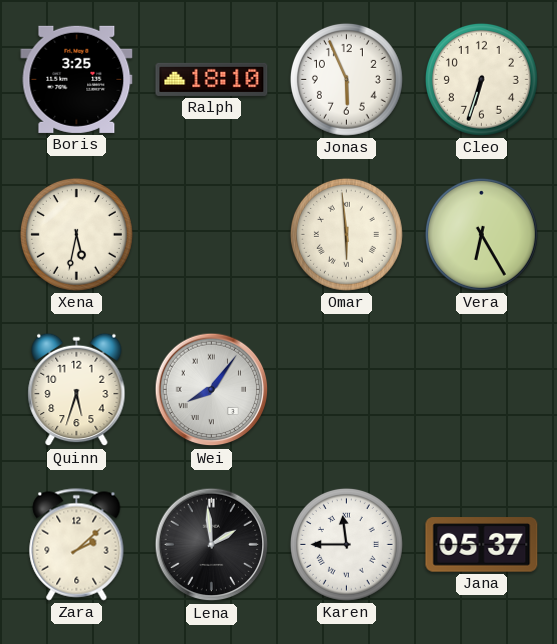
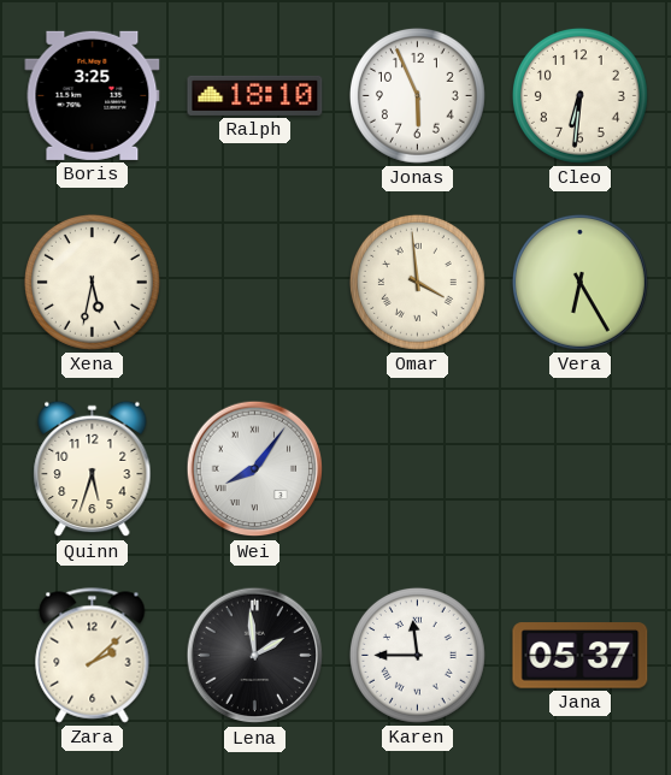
Cleo: 6:33 -> 6:31 (579, 95)
Omar: 5:59 -> 3:59 (417, 282)
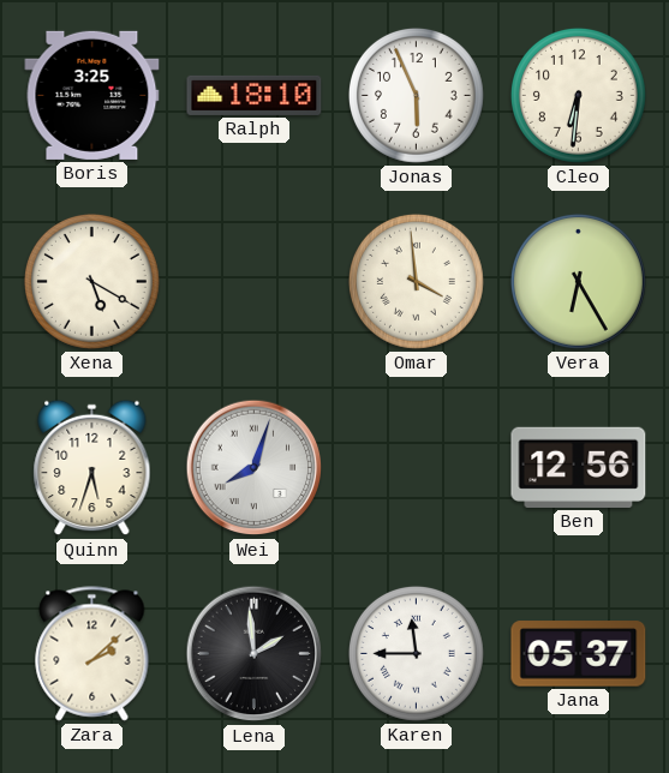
Xena: 5:32 -> 5:20 (91, 281)
Wei: 8:06 -> 8:03 (255, 468)
Ben: none -> 12:56 (579, 467)
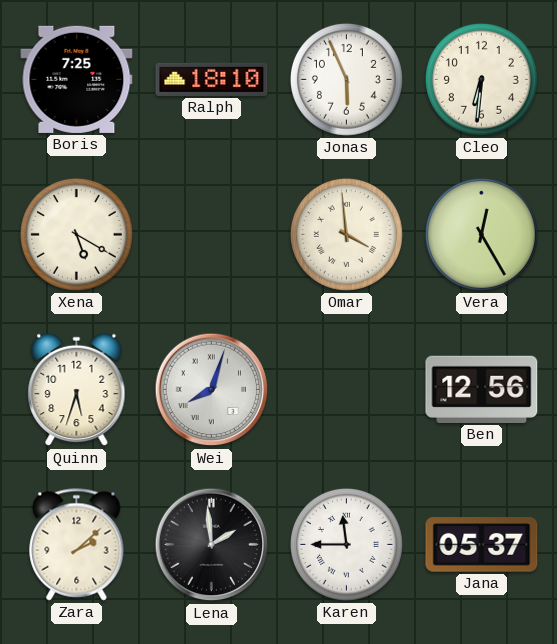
Boris: 3:25 -> 7:25 (77, 79)
Vera: 6:25 -> 12:25 (481, 234)
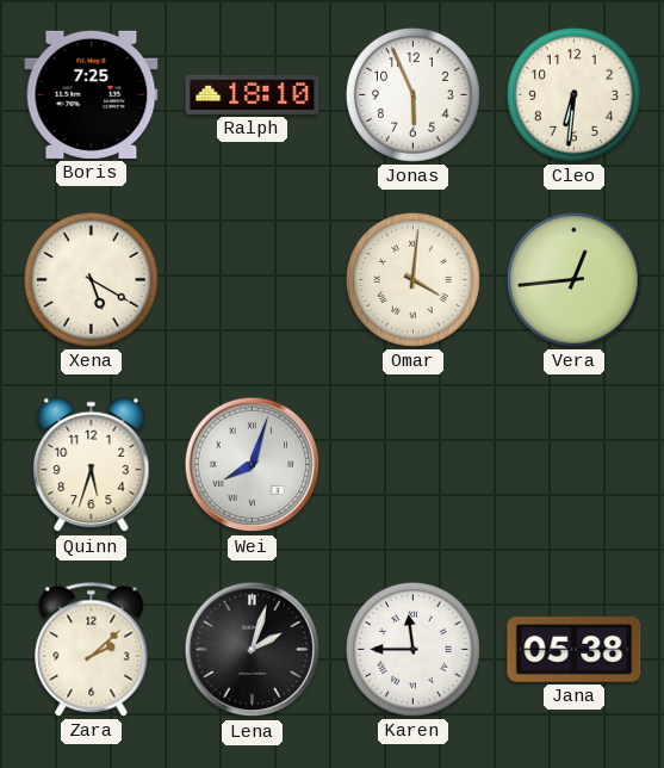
Omar: 3:59 -> 4:01 (412, 279)
Vera: 12:25 -> 12:44 (573, 279)
Ben: 12:56 -> none (482, 389)
Lena: 1:59 -> 2:03 (253, 650)
Jana: 05:37 -> 05:38 (575, 650)
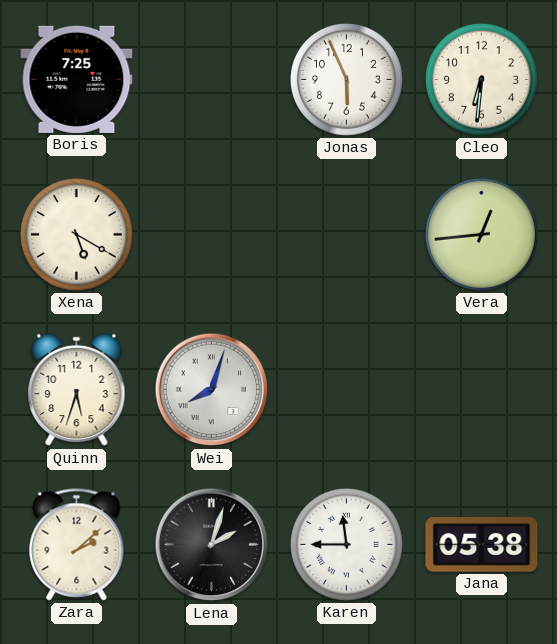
Ralph: 18:10 -> none (253, 94)
Omar: 4:01 -> none (412, 279)
